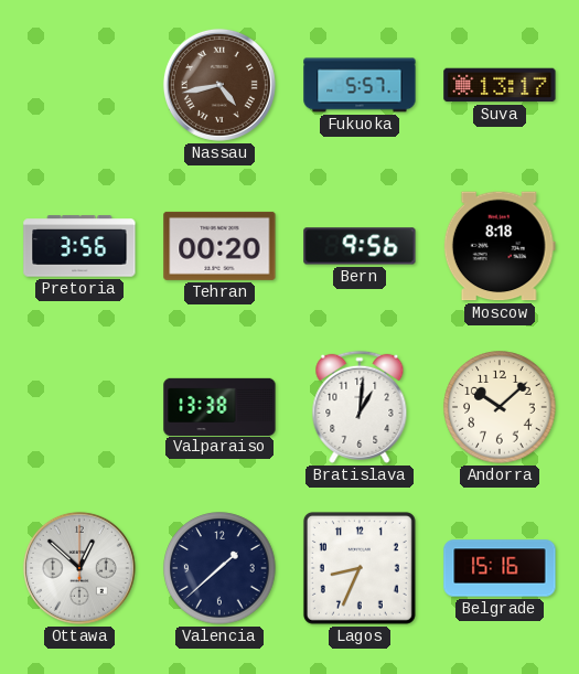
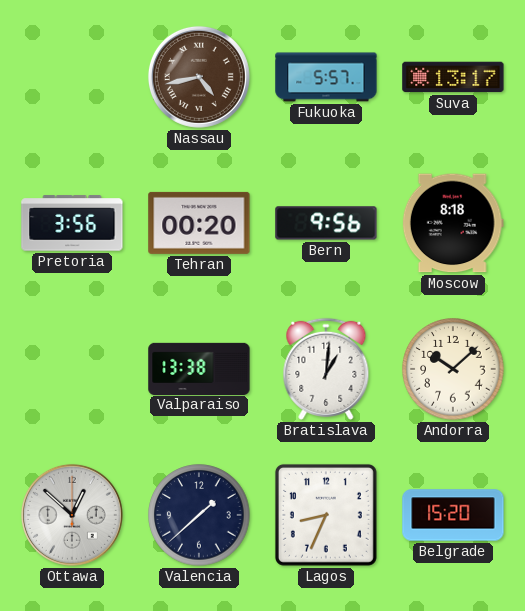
Belgrade: 15:16 -> 15:20 (453, 515)
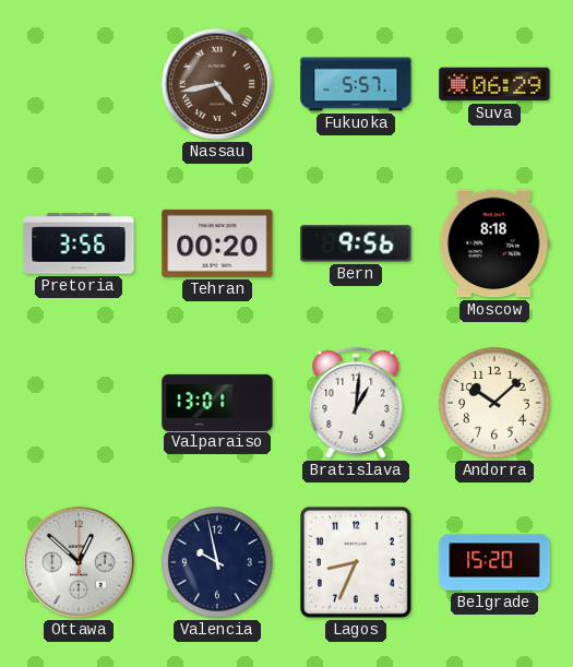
Suva: 13:17 -> 06:29 (494, 84)
Valparaiso: 13:38 -> 13:01 (217, 402)
Valencia: 1:38 -> 9:58 (217, 562)
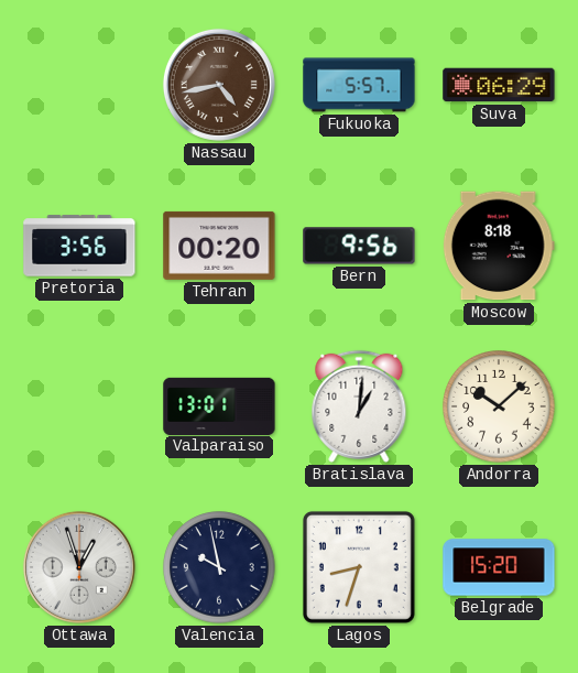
Ottawa: 12:52 -> 12:57 (79, 567)
Lagos: 8:34 -> 8:33 (359, 567)
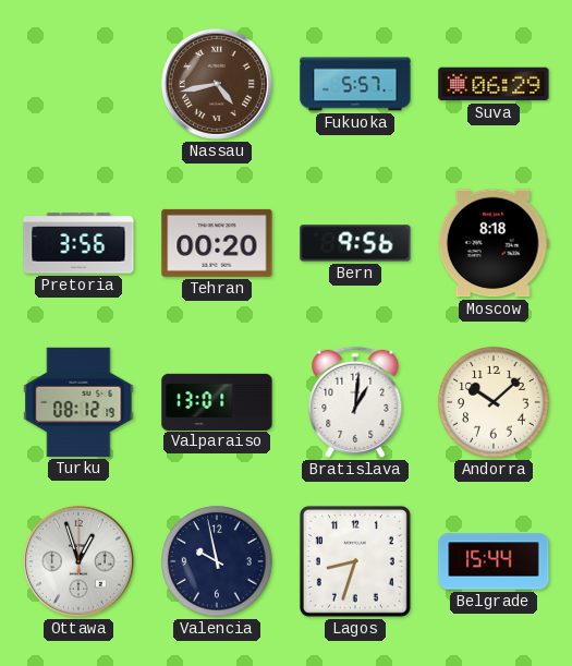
Turku: none -> 08:12 (78, 402)
Belgrade: 15:20 -> 15:44 (494, 561)
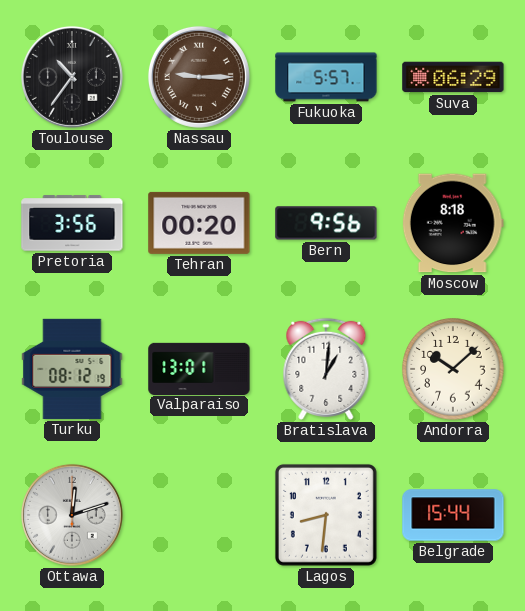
Toulouse: none -> 10:36 (72, 77)
Nassau: 4:43 -> 9:15 (199, 77)
Ottawa: 12:57 -> 12:12 (72, 515)
Valencia: 9:58 -> none (217, 561)
Lagos: 8:33 -> 8:31 (326, 515)
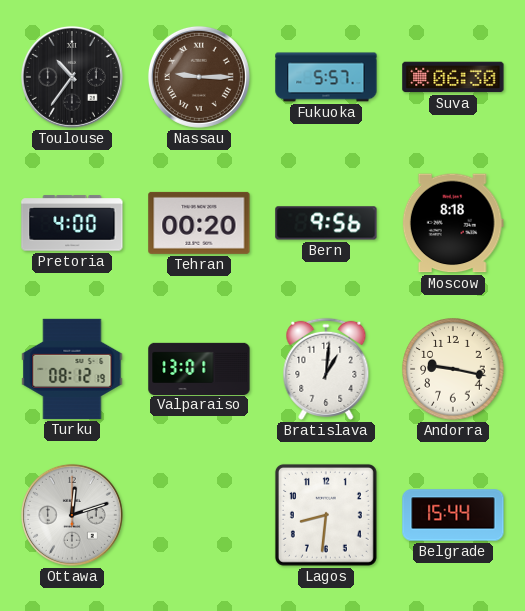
Suva: 06:29 -> 06:30 (453, 77)
Pretoria: 3:56 -> 4:00 (72, 223)
Andorra: 10:08 -> 9:17 (453, 369)
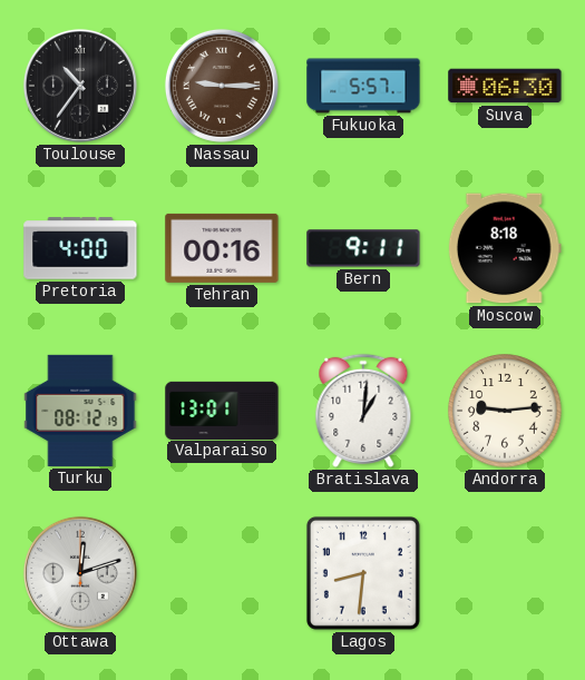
Tehran: 00:20 -> 00:16 (222, 248)
Bern: 9:56 -> 9:11 (363, 248)
Andorra: 9:17 -> 9:14 (505, 411)
Belgrade: 15:44 -> none (453, 515)
